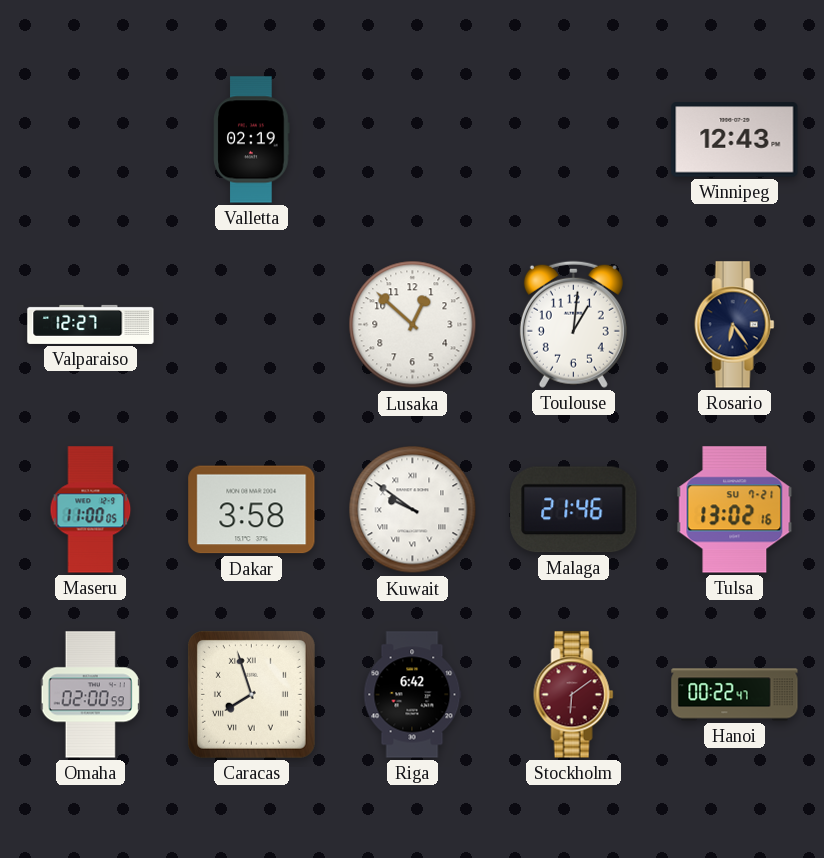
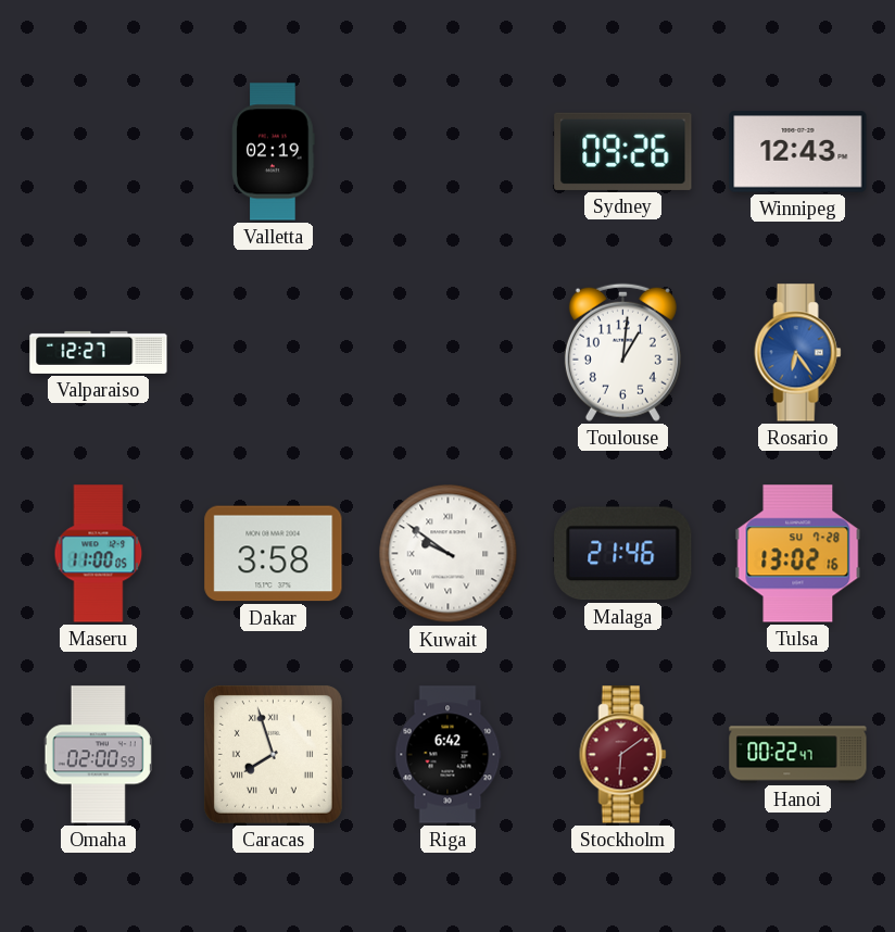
Sydney: none -> 09:26 (623, 151)
Lusaka: 12:52 -> none (413, 325)
Rosario dial: navy -> blue (798, 353)
Tulsa date: SU 7-21 -> SU 7-28 (798, 554)
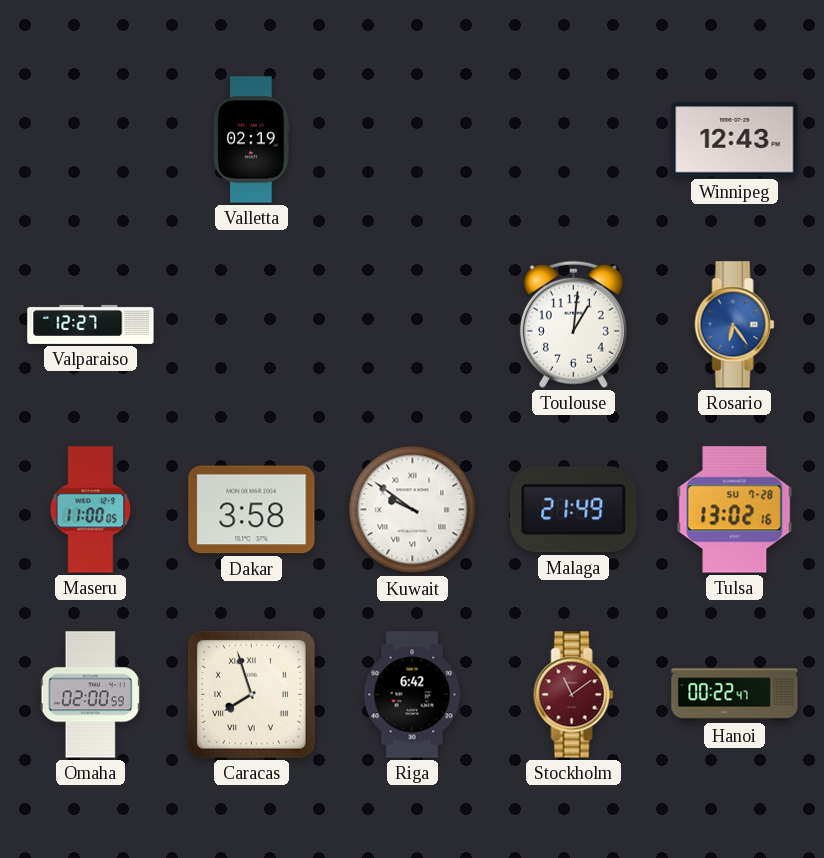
Sydney: 09:26 -> none (623, 151)
Malaga: 21:46 -> 21:49 (574, 510)
Stockholm: 6:09 -> 11:09 (574, 695)
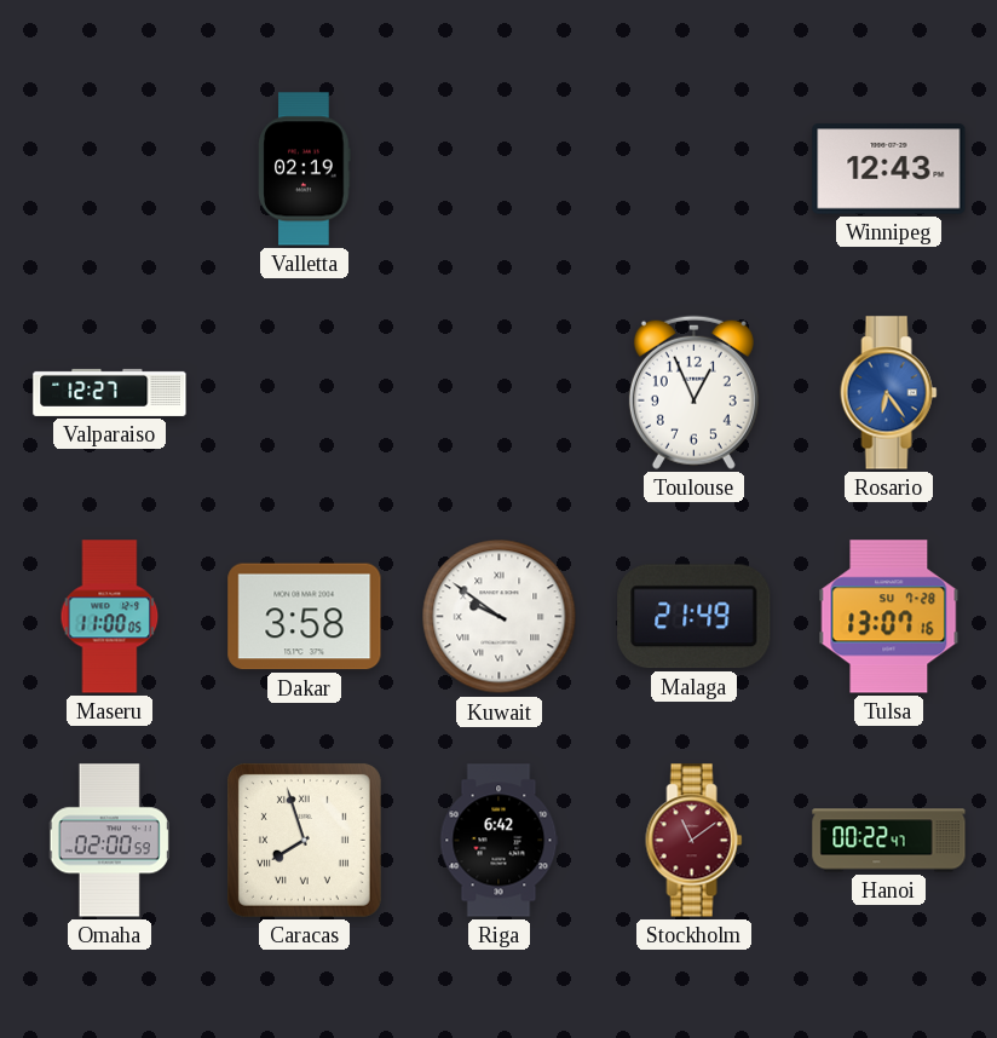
Toulouse: 1:01 -> 12:56 (693, 392)
Tulsa: 13:02 -> 13:07 (889, 617)
